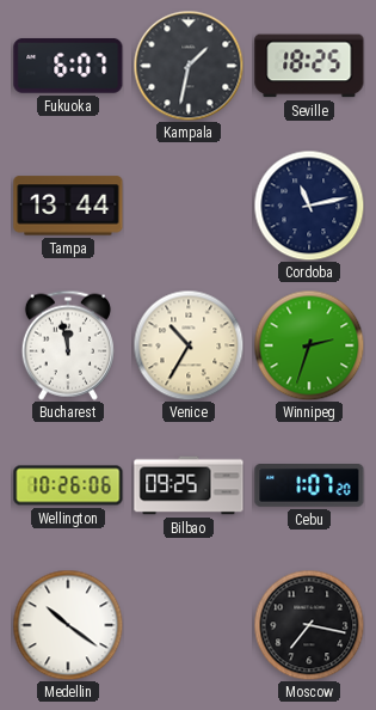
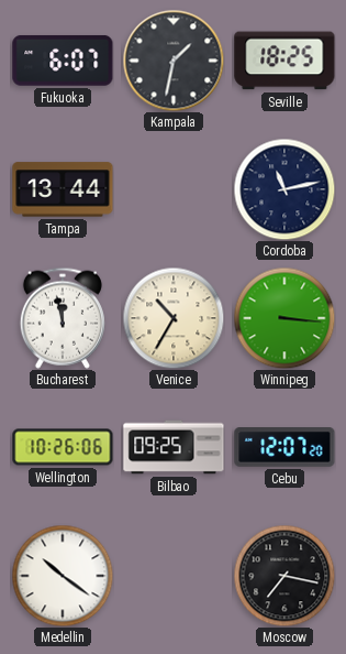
Winnipeg: 2:33 -> 3:16 (284, 318)
Cebu: 1:07 -> 12:07 (284, 448)
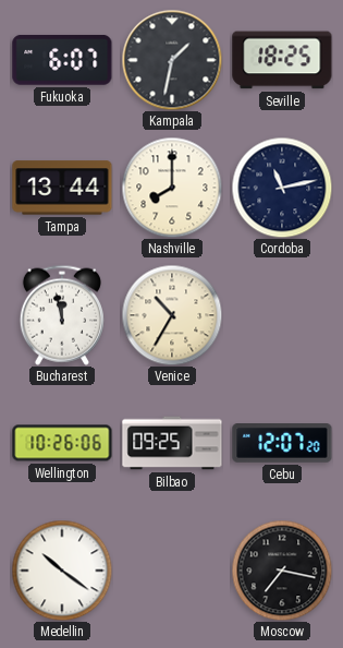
Nashville: none -> 8:00 (172, 188)
Winnipeg: 3:16 -> none (284, 318)
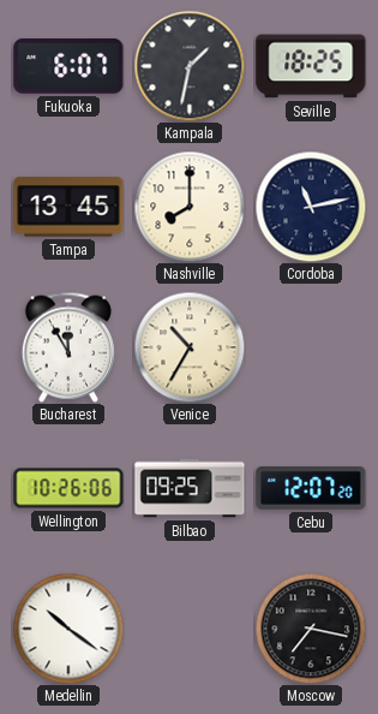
Tampa: 13:44 -> 13:45 (68, 207)
Bucharest: 11:58 -> 11:55 (68, 347)
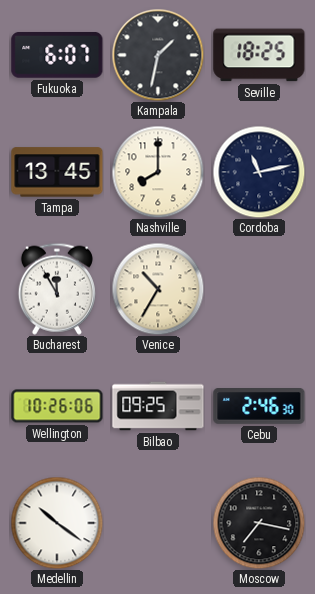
Cebu: 12:07 -> 2:46 (259, 407)
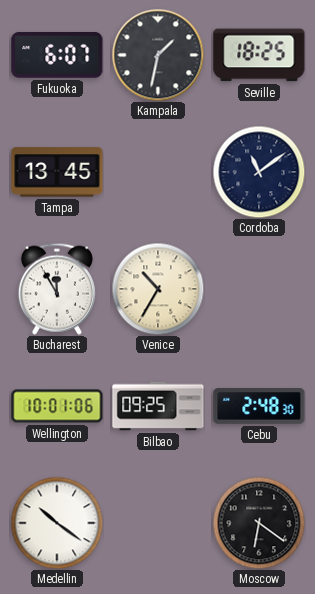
Nashville: 8:00 -> none (158, 172)
Cordoba: 11:13 -> 11:09 (259, 172)
Wellington: 10:26 -> 10:01 (57, 406)
Cebu: 2:46 -> 2:48 (259, 407)
Moscow: 7:17 -> 6:21 (259, 523)
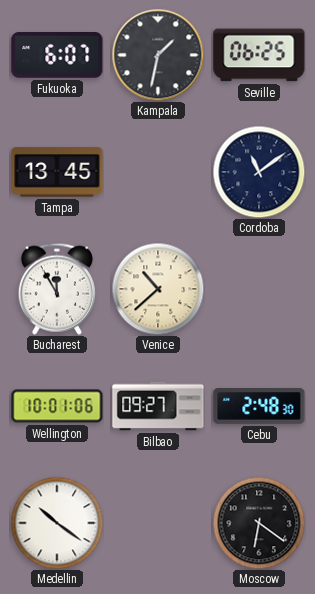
Seville: 18:25 -> 06:25 (259, 55)
Venice: 10:35 -> 10:38 (158, 289)
Bilbao: 09:25 -> 09:27 (158, 406)
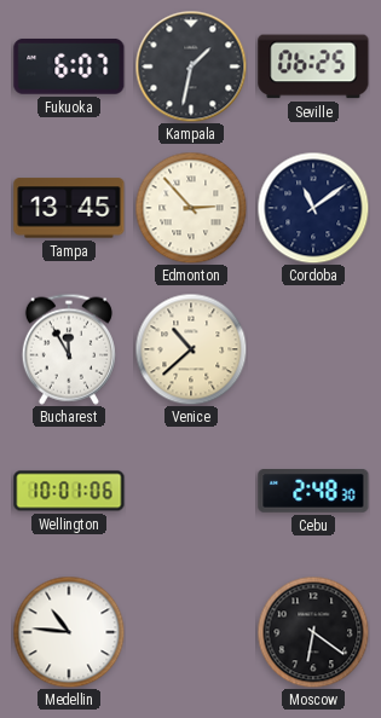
Edmonton: none -> 2:53 (191, 208)
Bilbao: 09:27 -> none (158, 406)
Medellin: 10:21 -> 10:46 (69, 632)
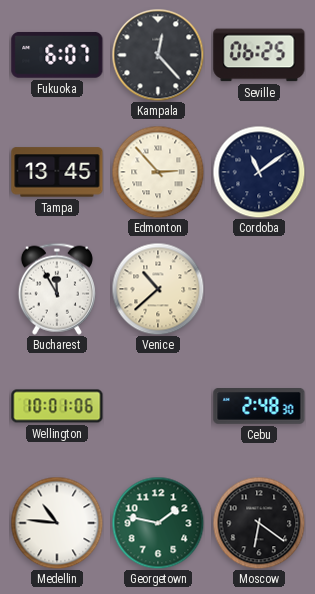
Kampala: 1:32 -> 12:23 (158, 55)
Georgetown: none -> 1:47 (158, 523)
